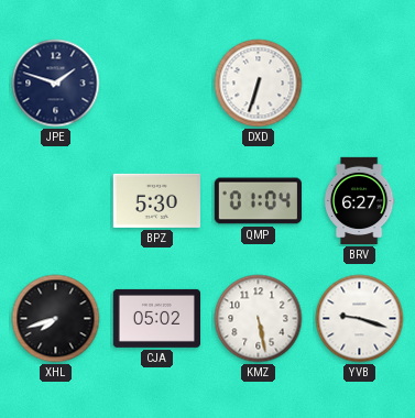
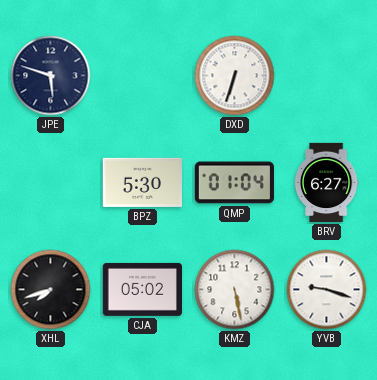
JPE: 1:48 -> 5:48 (51, 76)
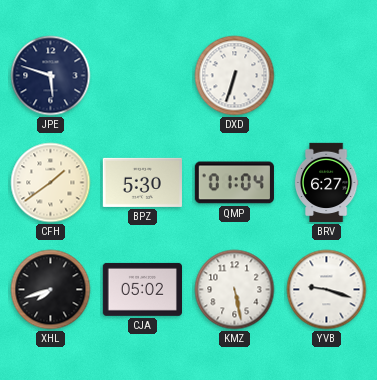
CFH: none -> 1:39 (51, 183)
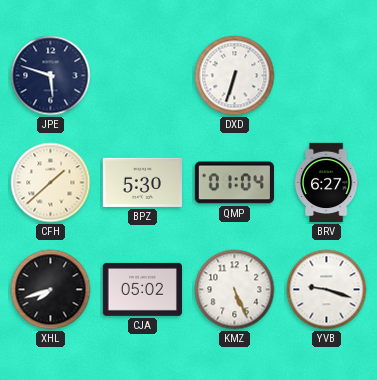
CFH: 1:39 -> 1:38 (51, 183)
KMZ: 5:28 -> 5:26 (235, 290)
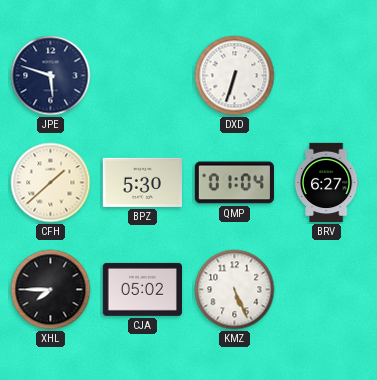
XHL: 7:42 -> 7:45 (51, 290)
YVB: 9:18 -> none (327, 290)
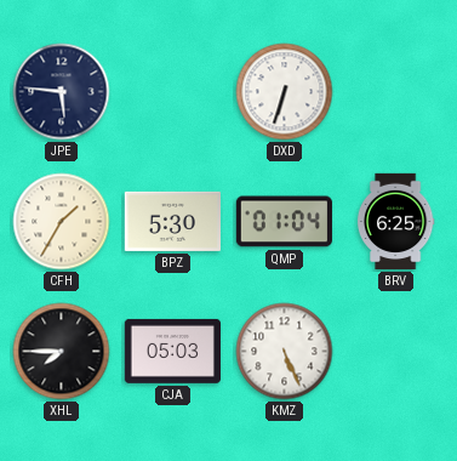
JPE: 5:48 -> 5:46 (62, 92)
CFH: 1:38 -> 1:35 (62, 222)
BRV: 6:27 -> 6:25 (395, 222)
CJA: 05:02 -> 05:03 (172, 351)
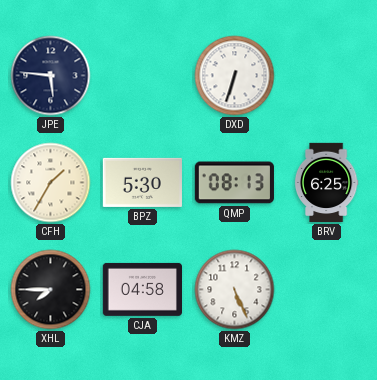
QMP: 01:04 -> 08:13 (234, 183)
CJA: 05:03 -> 04:58 (142, 289)
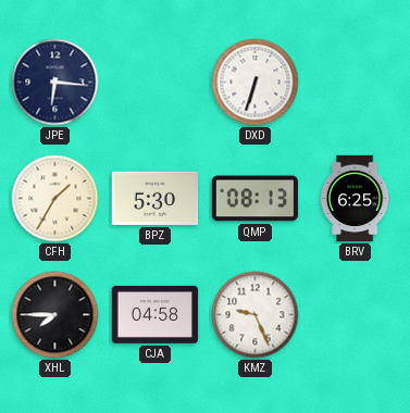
JPE: 5:46 -> 6:16 (55, 83)
KMZ: 5:26 -> 9:26 (256, 315)
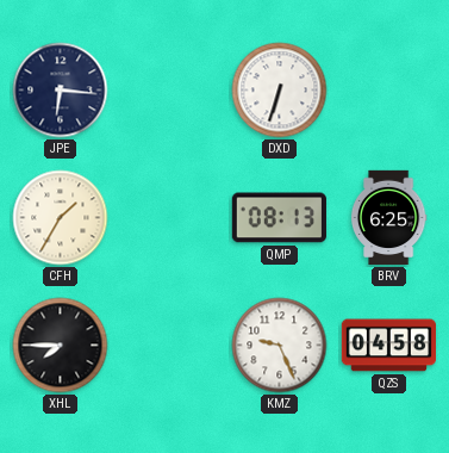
BPZ: 5:30 -> none (154, 198)
CJA: 04:58 -> none (154, 314)
QZS: none -> 04:58 (388, 346)
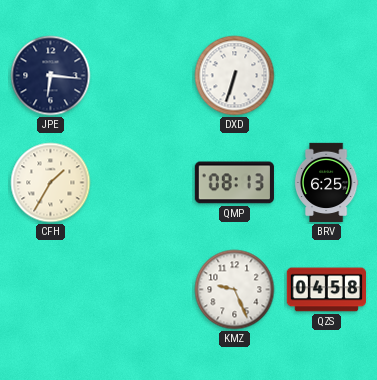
XHL: 7:45 -> none (61, 346)
